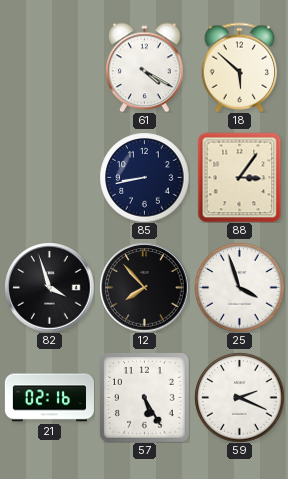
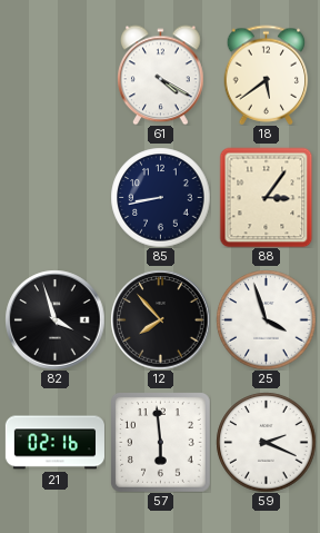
18: 5:52 -> 5:39 (267, 75)
57: 5:25 -> 5:59 (160, 442)
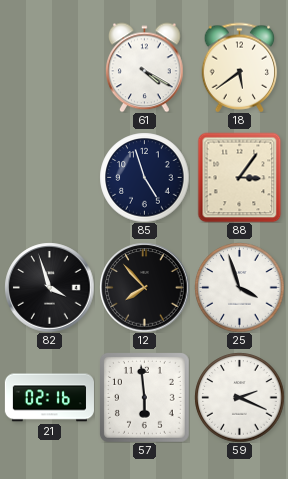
85: 8:43 -> 4:57 (144, 177)
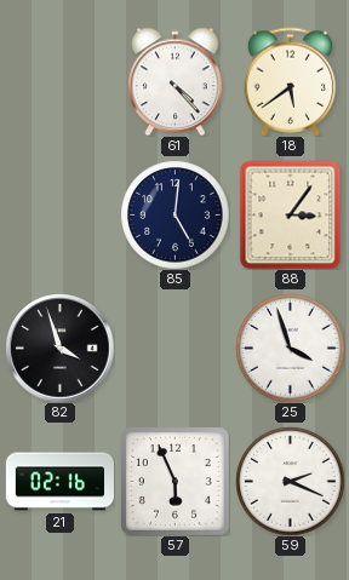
61: 4:20 -> 4:23 (176, 81)
85: 4:57 -> 5:01 (174, 214)
12: 7:53 -> none (144, 287)
57: 5:59 -> 5:56 (174, 481)
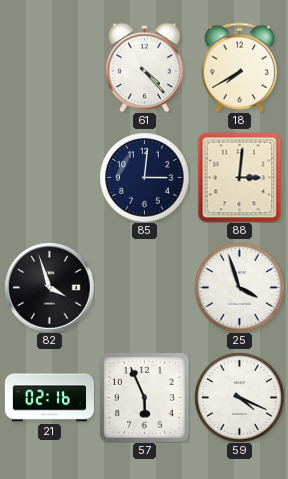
18: 5:39 -> 7:40 (240, 67)
85: 5:01 -> 3:01 (144, 177)
88: 3:06 -> 3:01 (240, 177)
59: 2:19 -> 4:19 (239, 397)
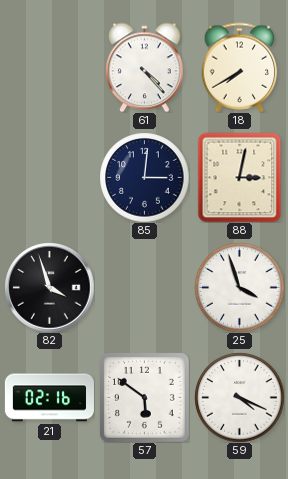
88: 3:01 -> 3:02 (240, 177)
57: 5:56 -> 5:51 (144, 397)
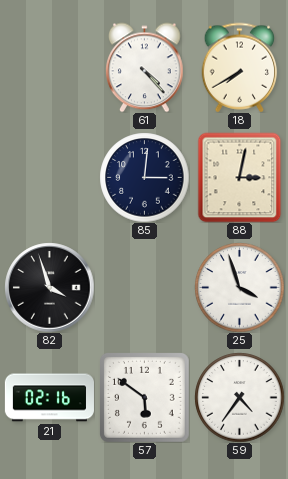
59: 4:19 -> 4:36 (239, 397)
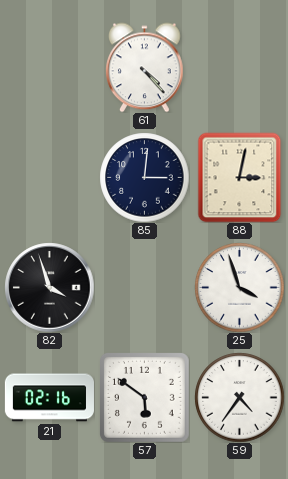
18: 7:40 -> none (240, 67)
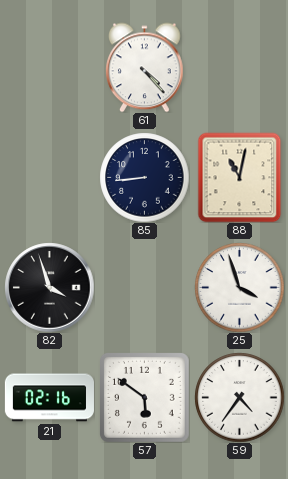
85: 3:01 -> 8:44 (144, 177)
88: 3:02 -> 11:02 (240, 177)
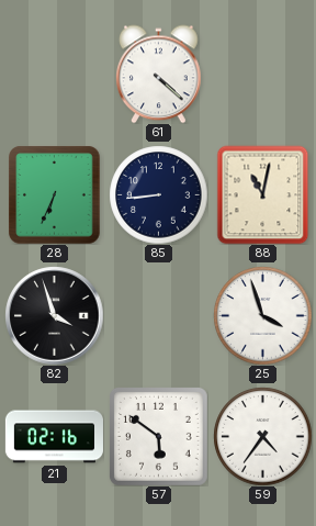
61: 4:23 -> 4:22 (159, 74)
28: none -> 6:34 (55, 194)
